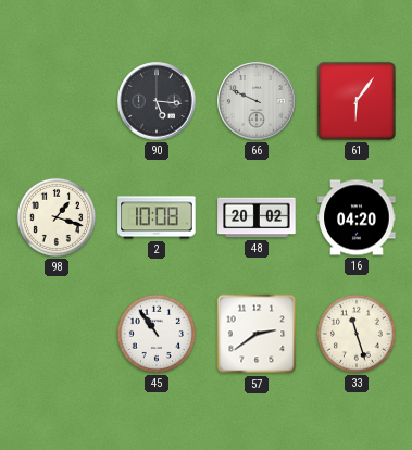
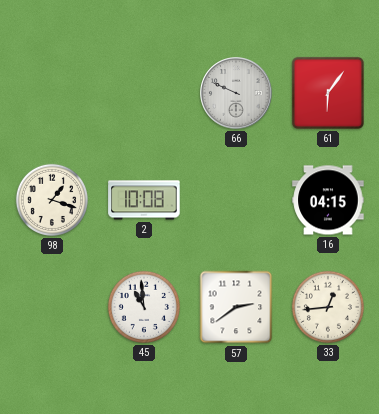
90: 5:16 -> none (157, 101)
48: 20:02 -> none (257, 217)
16: 04:20 -> 04:15 (328, 200)
45: 10:54 -> 10:59 (144, 307)
33: 11:27 -> 12:44 (328, 307)
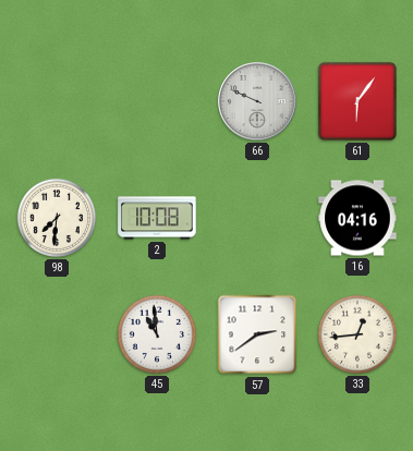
98: 1:18 -> 7:31 (57, 218)
16: 04:15 -> 04:16 (357, 218)
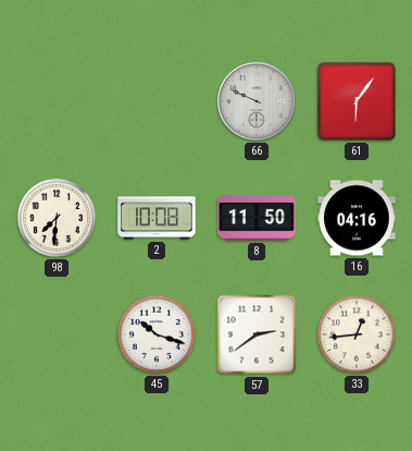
8: none -> 11:50 (257, 218)
45: 10:59 -> 10:18 (157, 334)
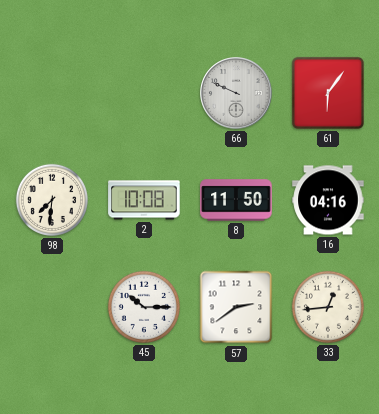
45: 10:18 -> 10:15 (144, 307)
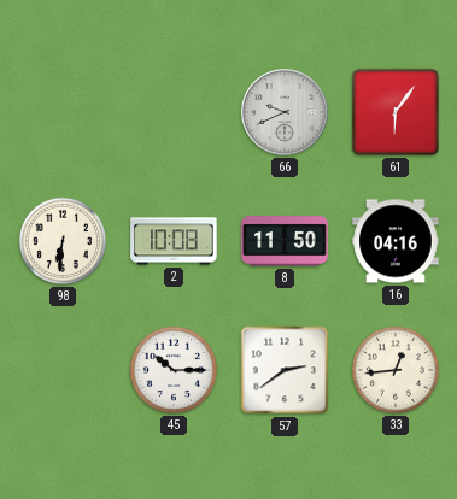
66: 9:49 -> 9:41 (285, 112)
98: 7:31 -> 6:31 (63, 241)
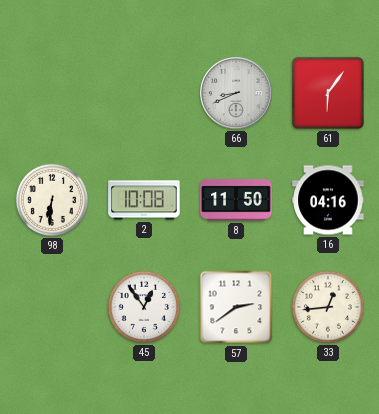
66: 9:41 -> 8:41 (236, 93)
45: 10:15 -> 12:54 (144, 307)
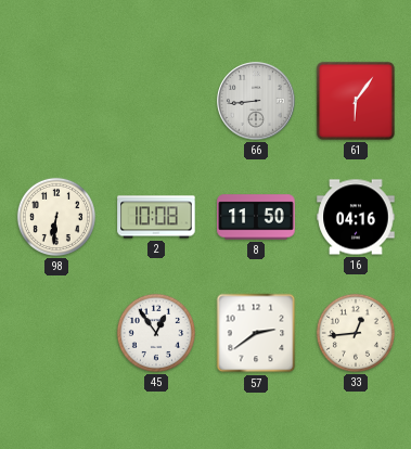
66: 8:41 -> 8:44 (256, 101)
